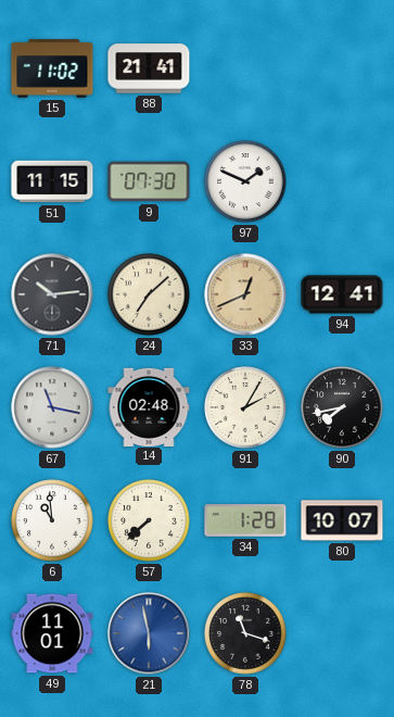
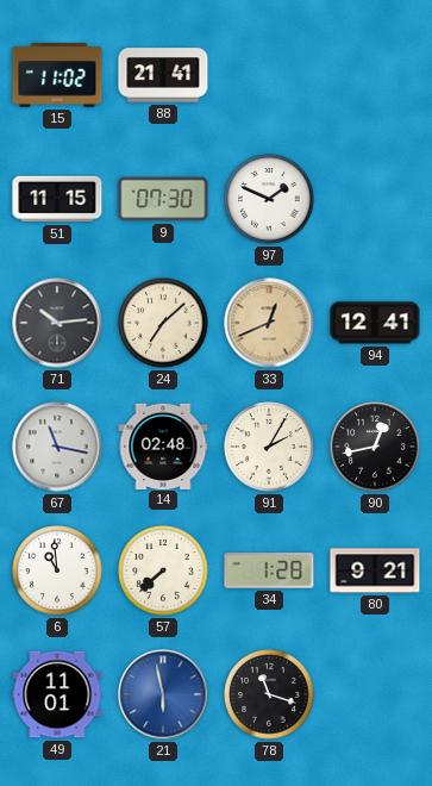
90: 7:43 -> 12:43 (375, 447)
80: 10:07 -> 9:21 (375, 570)
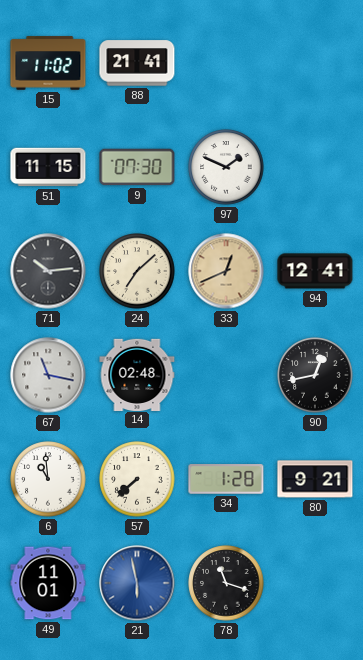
91: 2:05 -> none (269, 447)
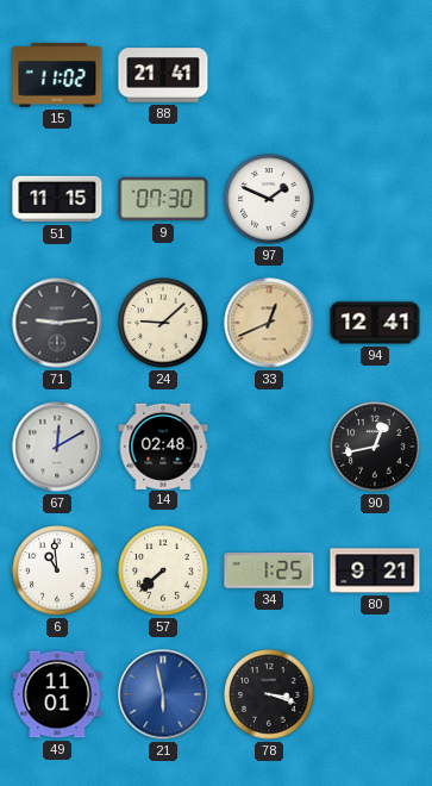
71: 10:14 -> 9:14 (57, 323)
24: 7:08 -> 9:08 (163, 323)
67: 11:17 -> 12:10 (57, 447)
34: 1:28 -> 1:25 (269, 570)
78: 11:18 -> 3:18 (269, 694)
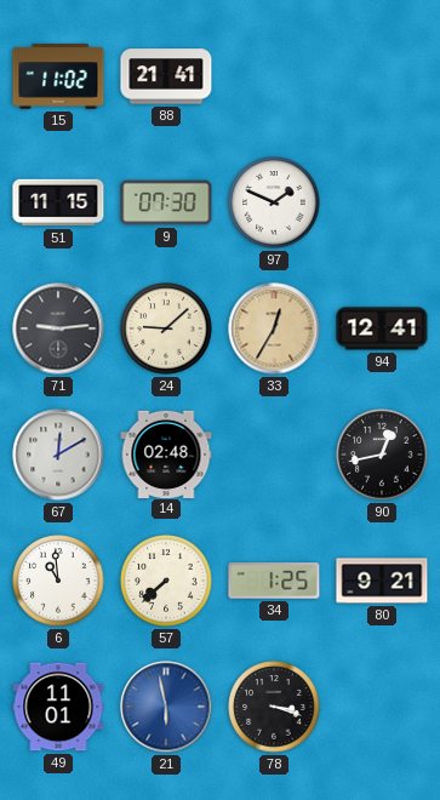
33: 12:41 -> 12:35 (274, 328)
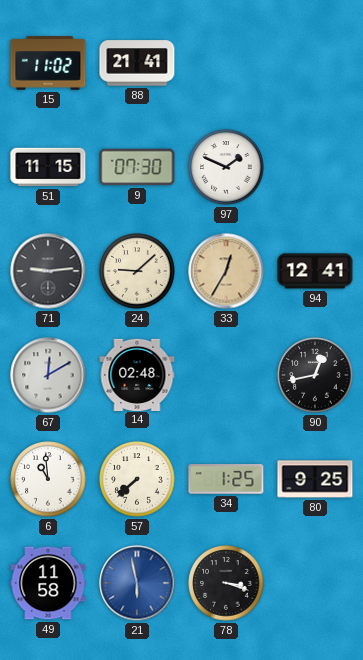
80: 9:21 -> 9:25 (315, 479)
49: 11:01 -> 11:58 (48, 583)
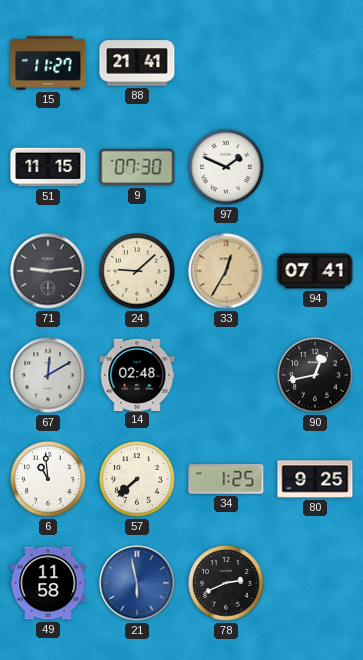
15: 11:02 -> 11:27 (48, 63)
94: 12:41 -> 07:41 (315, 271)
78: 3:18 -> 2:41 (226, 583)
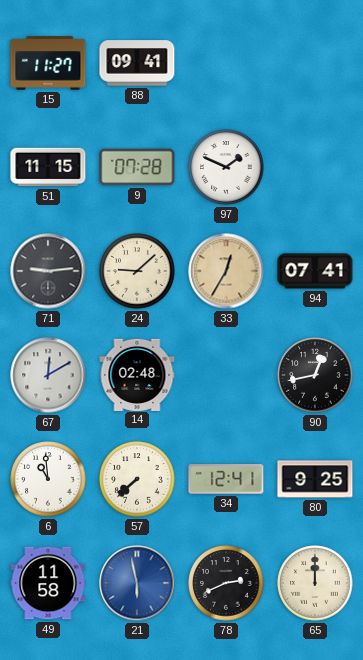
88: 21:41 -> 09:41 (137, 63)
9: 07:30 -> 07:28 (137, 167)
34: 1:25 -> 12:41 (226, 479)
65: none -> 12:00 (315, 583)
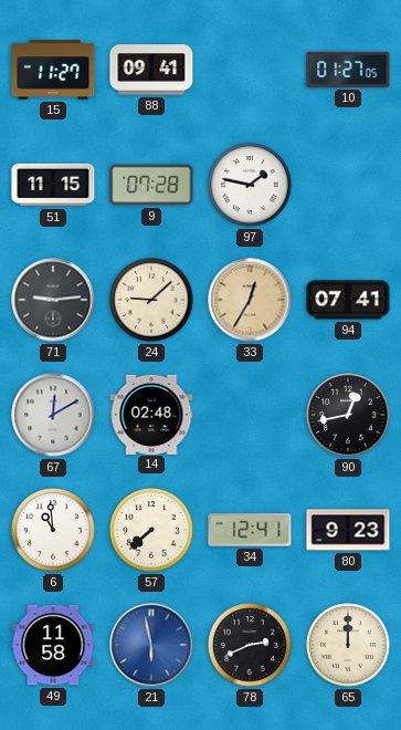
10: none -> 01:27 (348, 70)
97: 1:49 -> 1:47 (250, 185)
80: 9:25 -> 9:23 (348, 530)
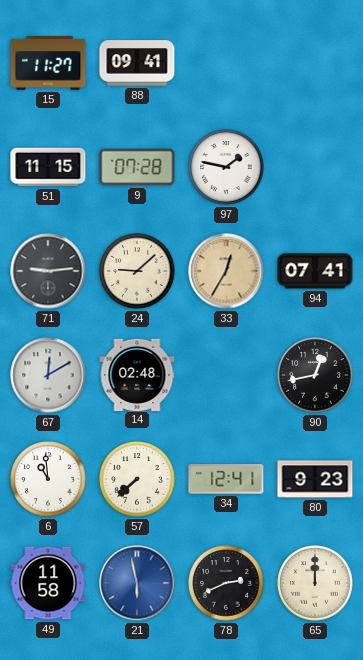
10: 01:27 -> none (348, 70)
